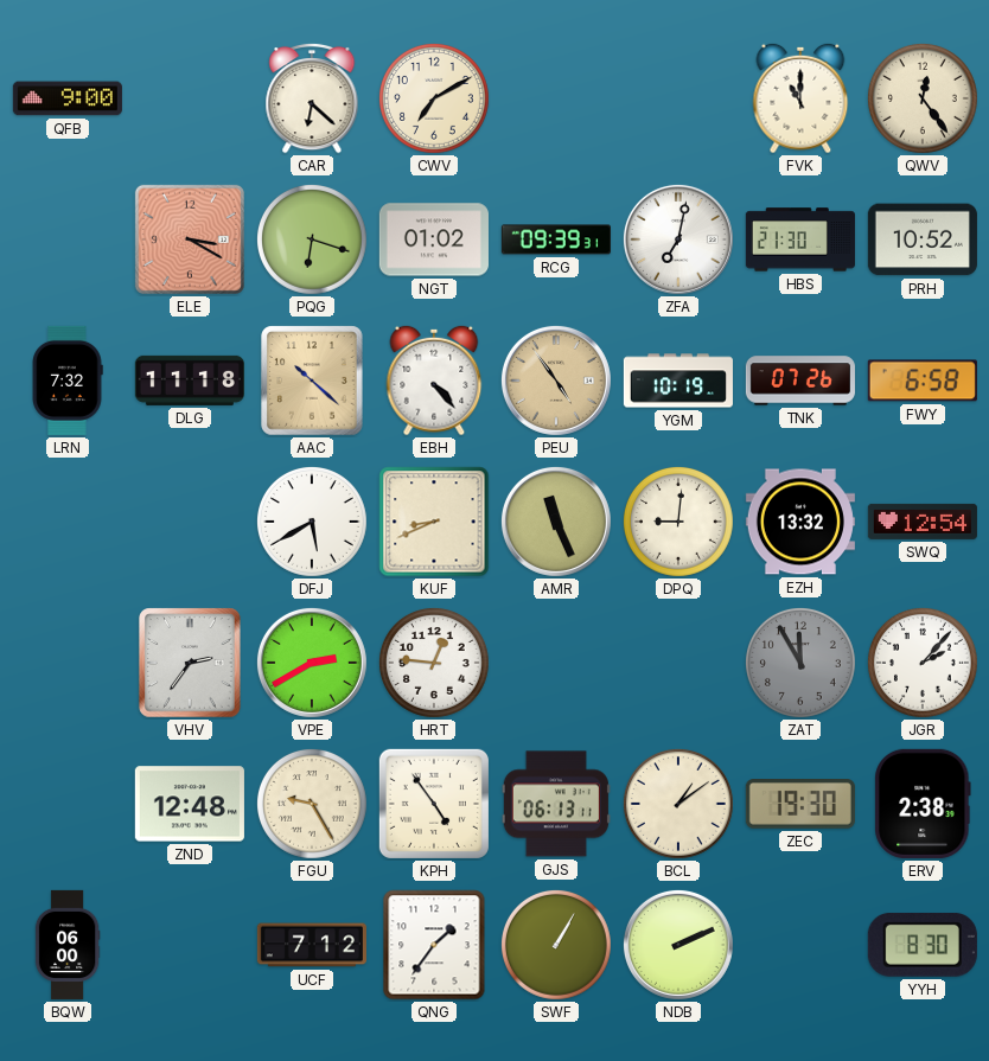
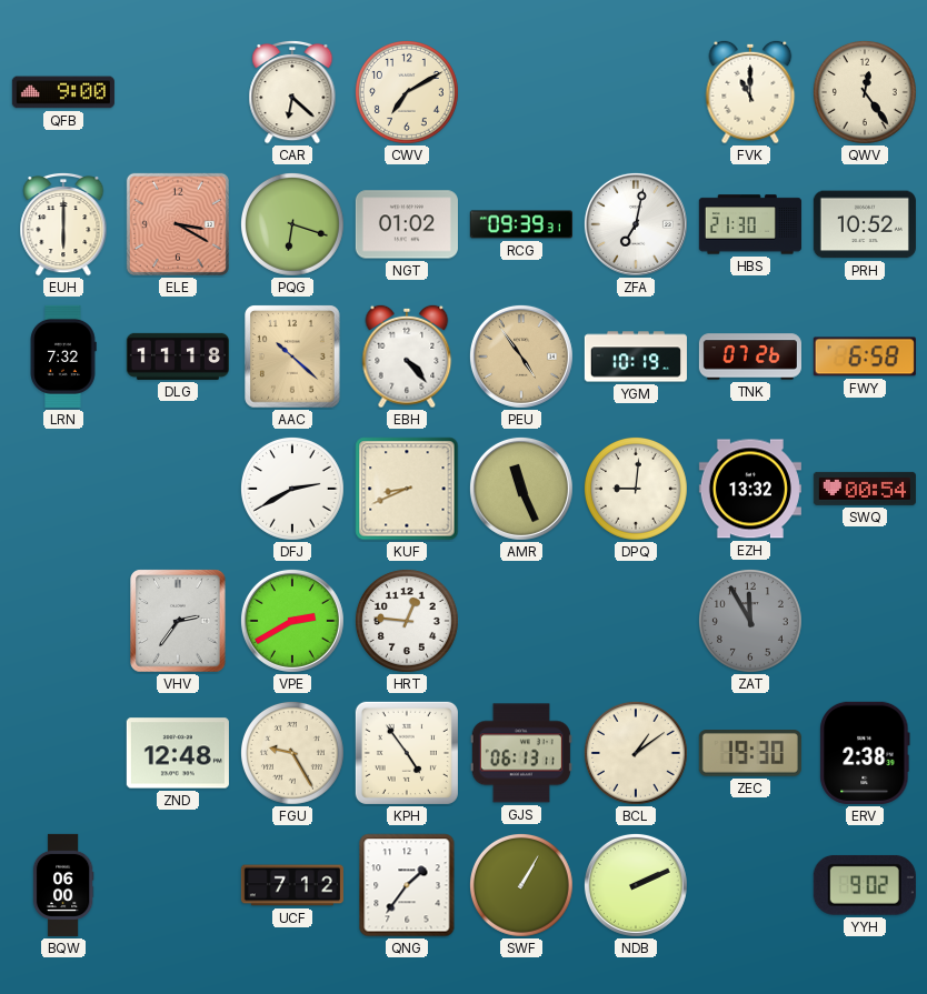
EUH: none -> 6:00 (63, 224)
DFJ: 5:40 -> 2:40 (292, 489)
SWQ: 12:54 -> 00:54 (865, 489)
JGR: 2:07 -> none (923, 663)
YYH: 8:30 -> 9:02 (865, 885)
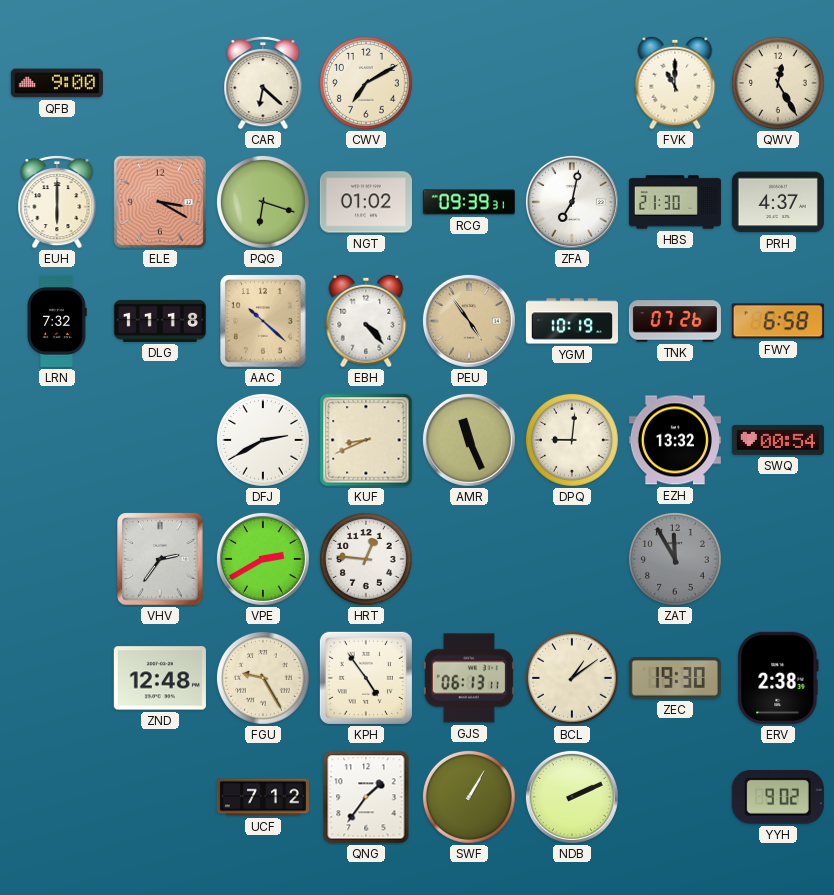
QWV: 12:24 -> 12:25 (778, 83)
PRH: 10:52 -> 4:37 (778, 202)
BQW: 06:00 -> none (63, 885)
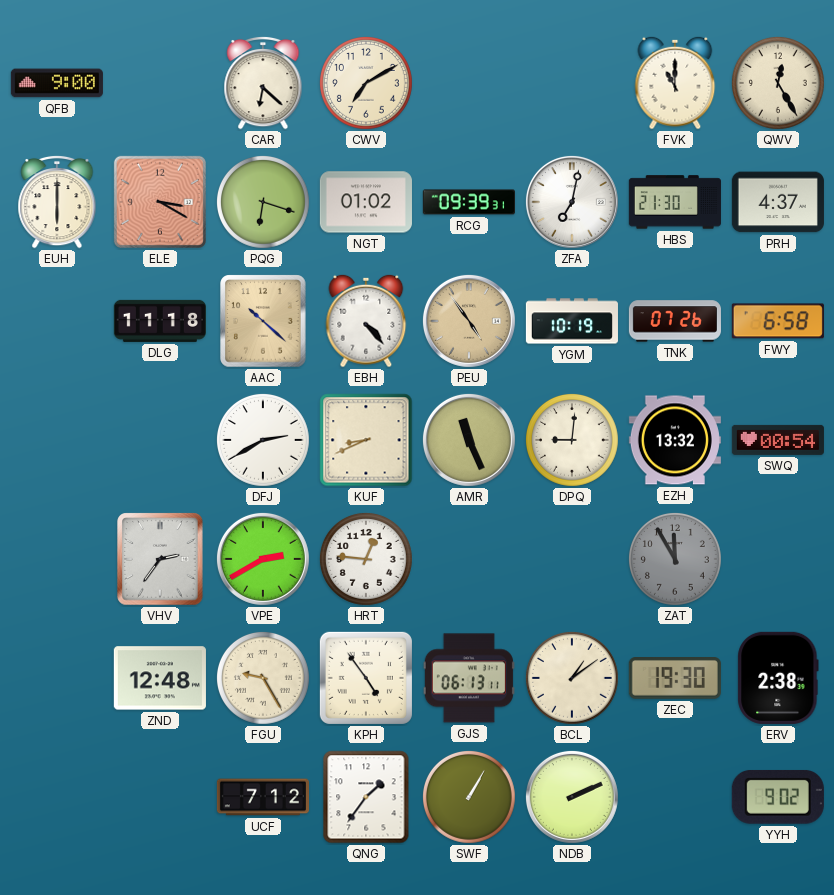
LRN: 7:32 -> none (57, 321)
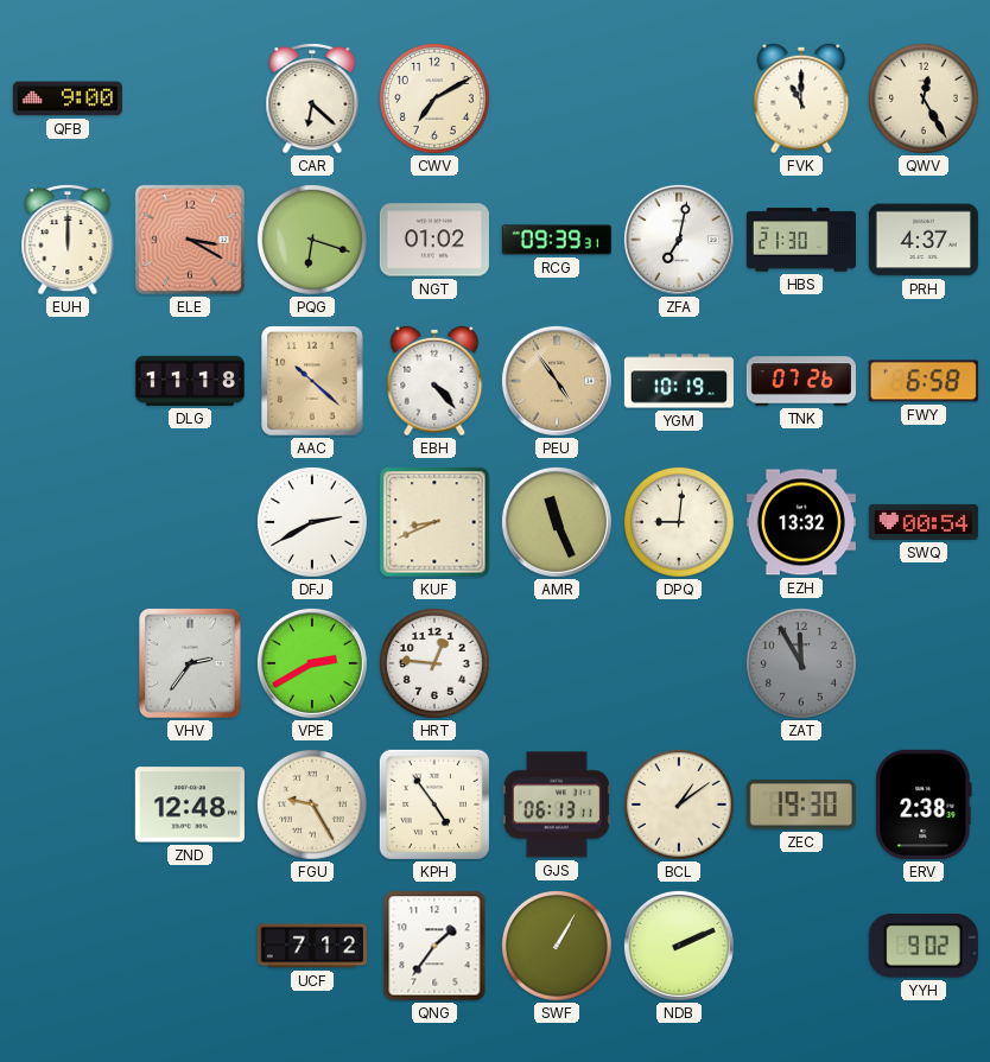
EUH: 6:00 -> 12:00 (68, 240)
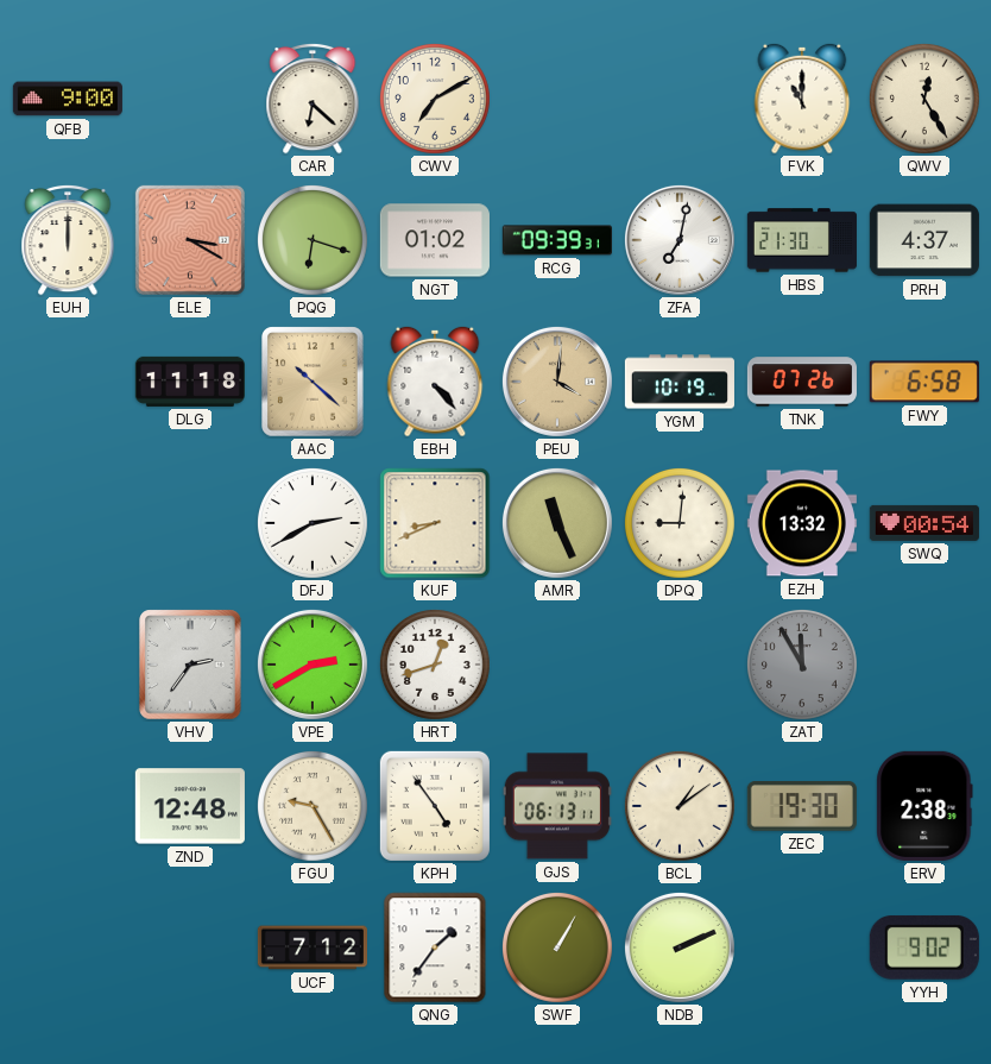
PEU: 4:54 -> 4:01 (557, 382)
HRT: 12:46 -> 12:42 (435, 665)
